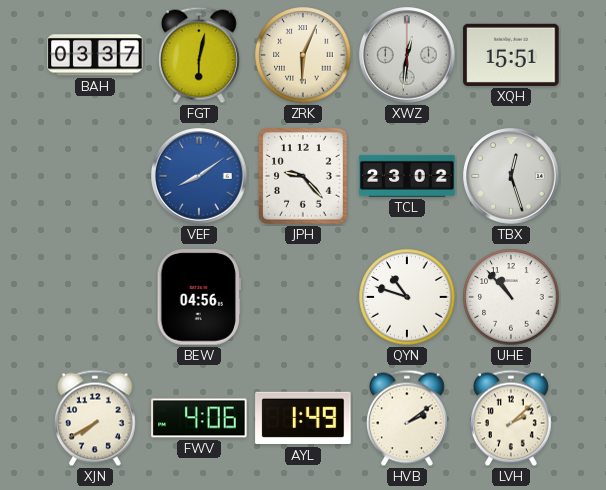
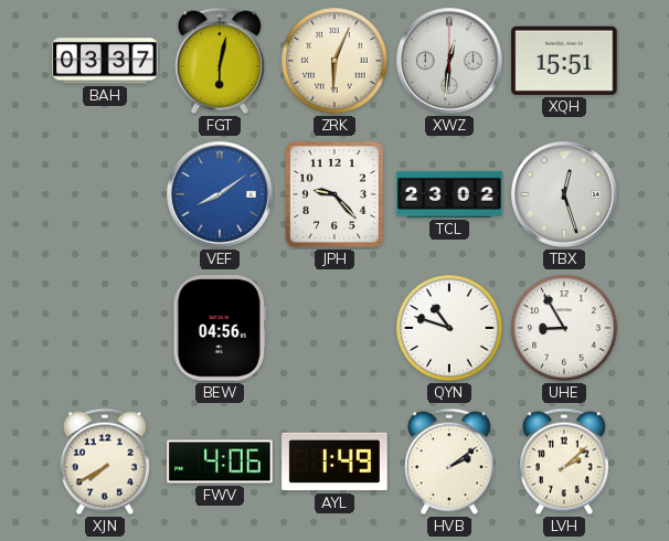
UHE: 10:53 -> 8:55 (564, 328)
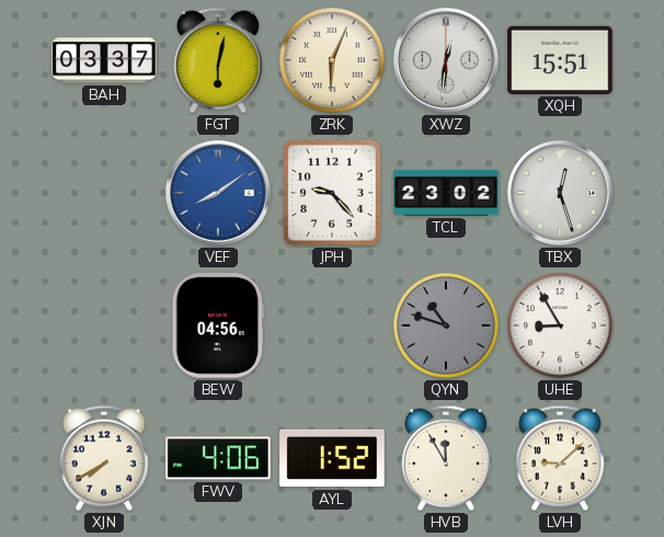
QYN dial: white -> grey (446, 325)
AYL: 1:49 -> 1:52 (332, 458)
HVB: 2:09 -> 11:55 (446, 458)
LVH: 2:08 -> 9:08 (560, 458)
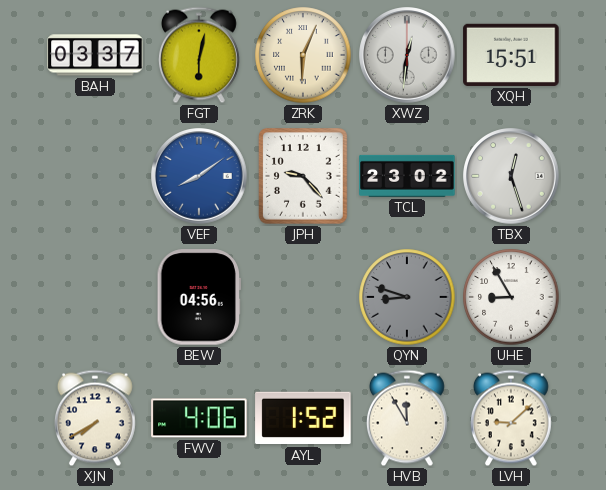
QYN: 10:48 -> 8:48 (407, 297)
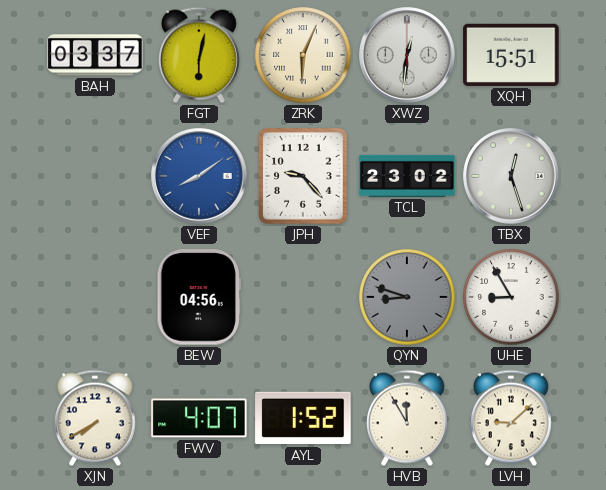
FWV: 4:06 -> 4:07 (199, 418)
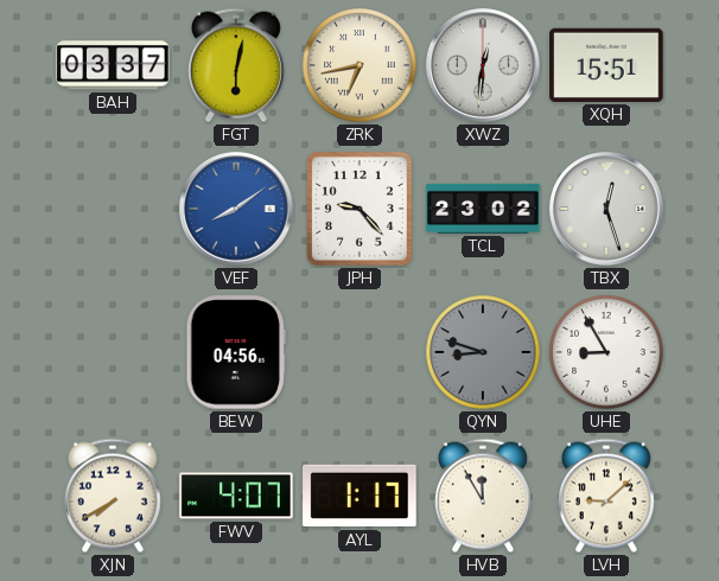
ZRK: 6:04 -> 6:43 (359, 65)
AYL: 1:52 -> 1:17 (359, 496)
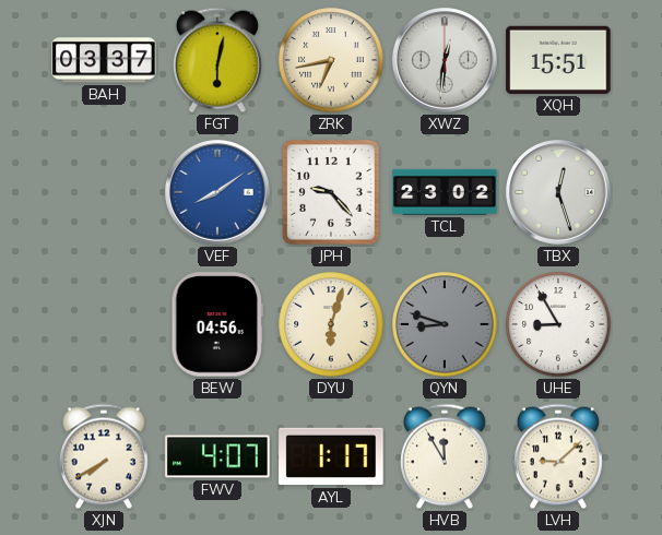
DYU: none -> 6:03 (331, 324)
